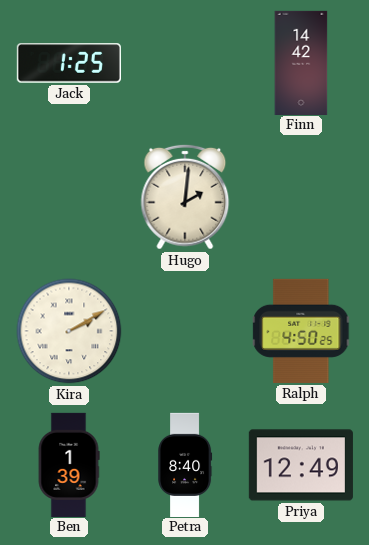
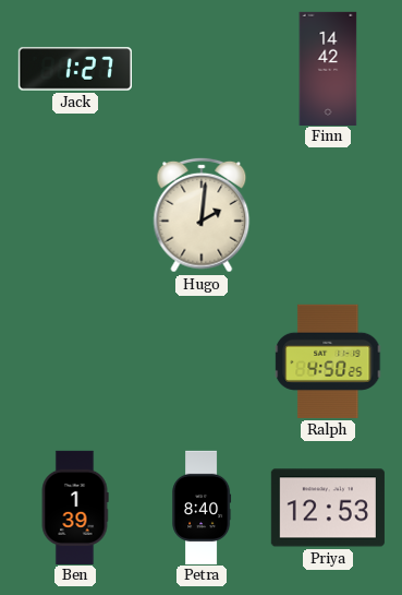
Jack: 1:25 -> 1:27 (75, 69)
Kira: 2:10 -> none (69, 331)
Priya: 12:49 -> 12:53 (328, 508)
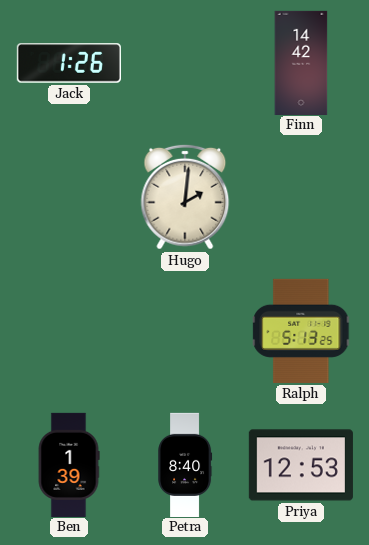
Jack: 1:27 -> 1:26 (69, 63)
Ralph: 4:50 -> 5:13 (302, 331)
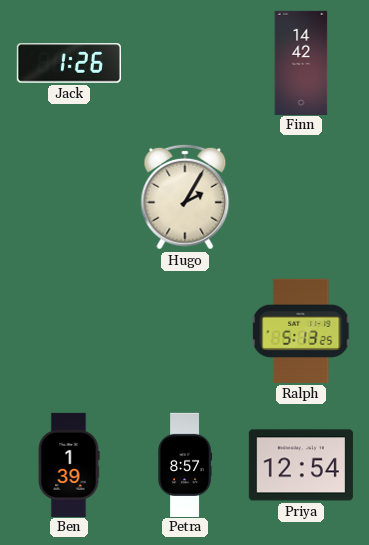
Hugo: 2:01 -> 2:05 (185, 197)
Petra: 8:40 -> 8:57 (185, 464)
Priya: 12:53 -> 12:54 (301, 465)
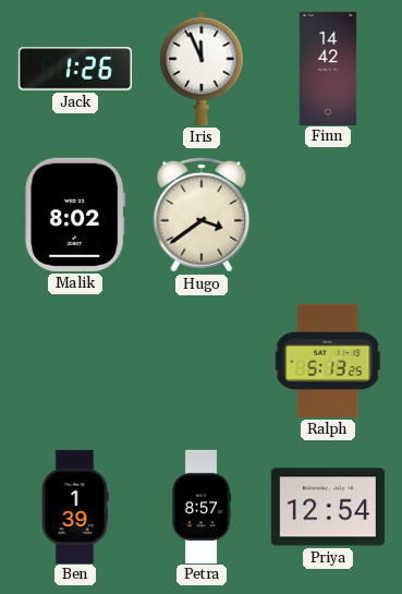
Iris: none -> 11:56 (202, 69)
Malik: none -> 8:02 (75, 215)
Hugo: 2:05 -> 3:39 (202, 215)
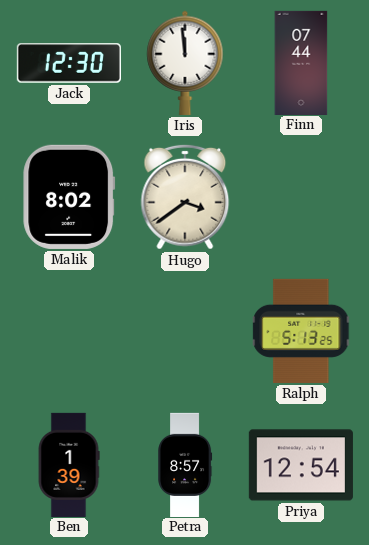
Jack: 1:26 -> 12:30 (69, 63)
Iris: 11:56 -> 11:59 (185, 63)
Finn: 14:42 -> 07:44 (301, 62)
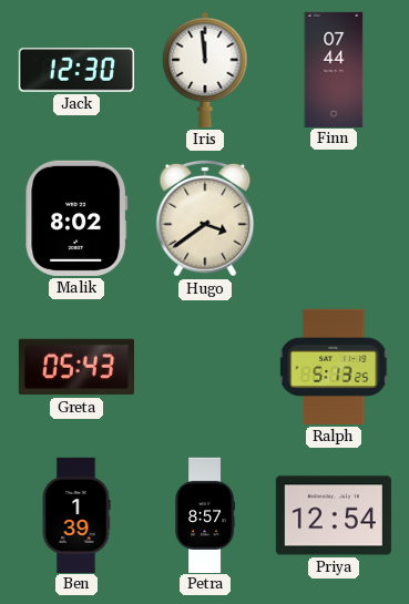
Greta: none -> 05:43 (76, 367)
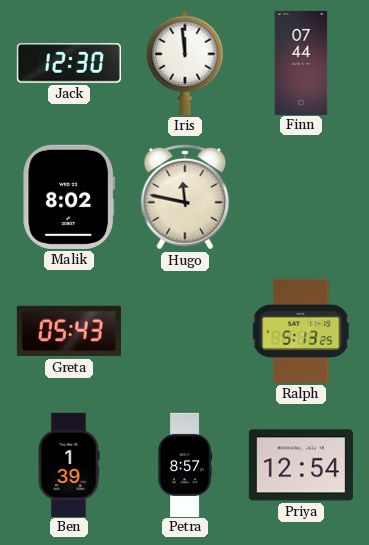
Hugo: 3:39 -> 11:47 (185, 197)
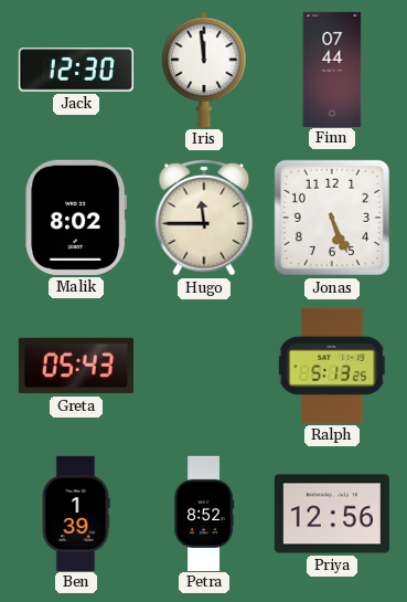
Hugo: 11:47 -> 11:45 (204, 218)
Jonas: none -> 5:26 (332, 218)
Petra: 8:57 -> 8:52 (204, 513)
Priya: 12:54 -> 12:56 (332, 514)
